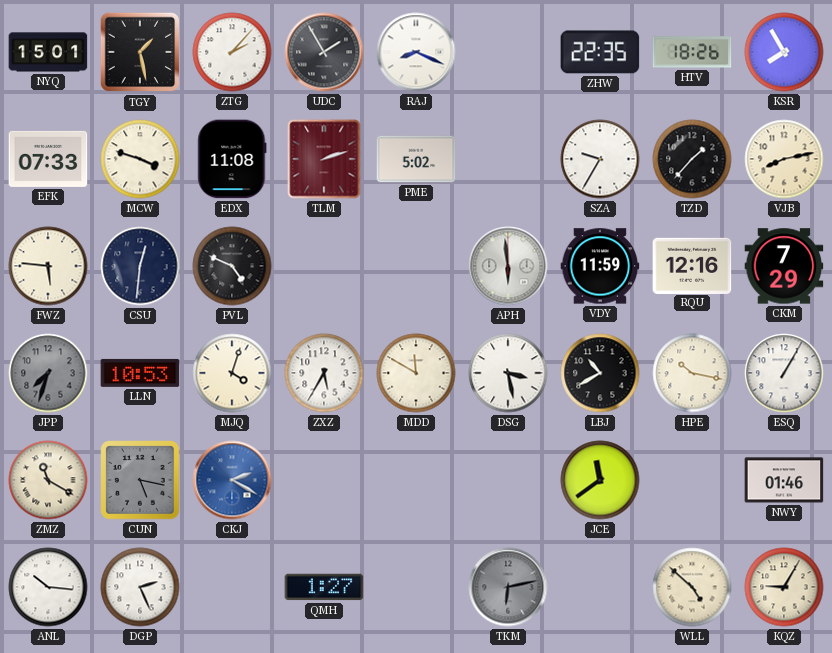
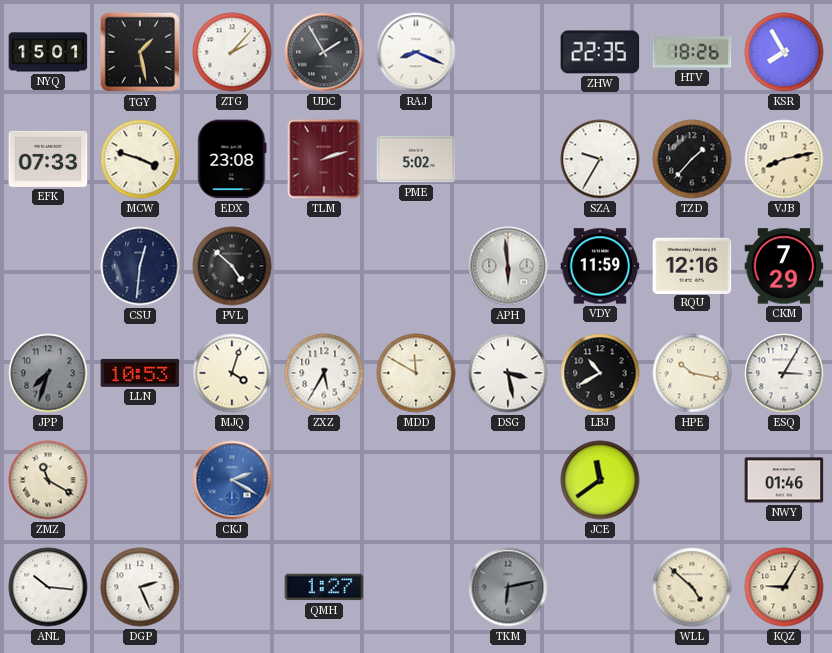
EDX: 11:08 -> 23:08 (232, 159)
FWZ: 5:46 -> none (48, 266)
PVL: 4:49 -> 4:52 (232, 266)
ESQ: 1:05 -> 3:05 (784, 373)
CUN: 5:17 -> none (140, 480)
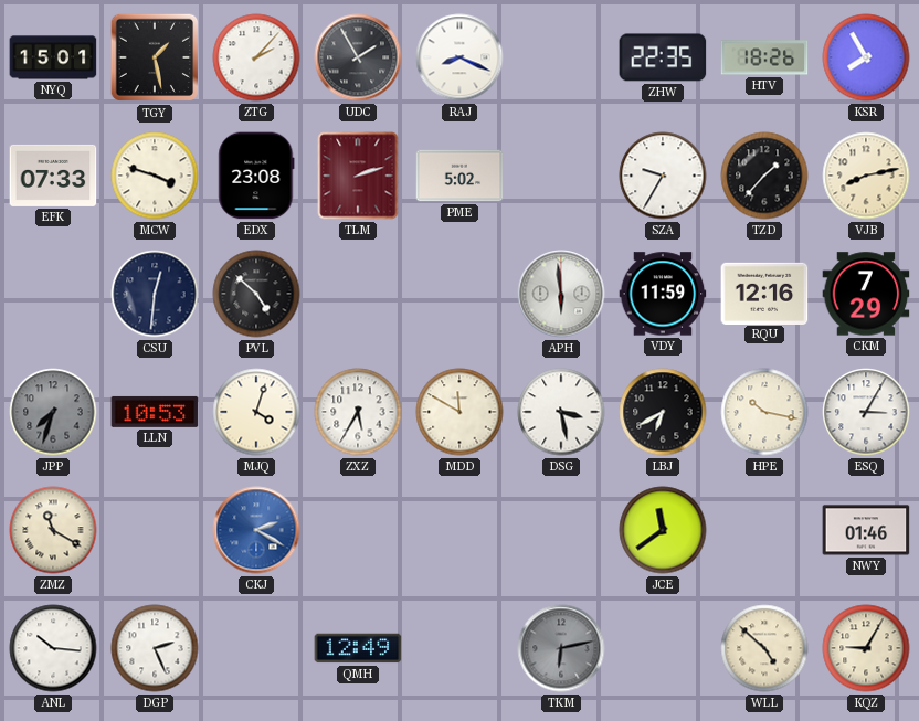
LBJ: 10:40 -> 6:40 (663, 412)
QMH: 1:27 -> 12:49 (358, 648)
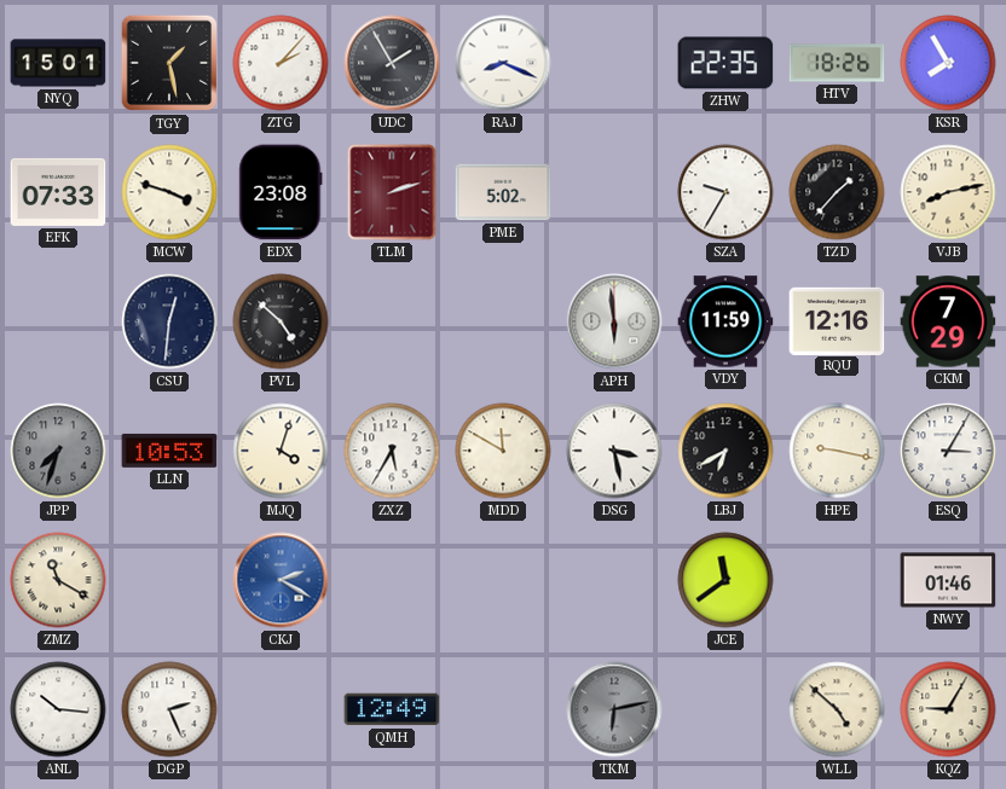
HPE: 10:17 -> 9:17 (837, 451)
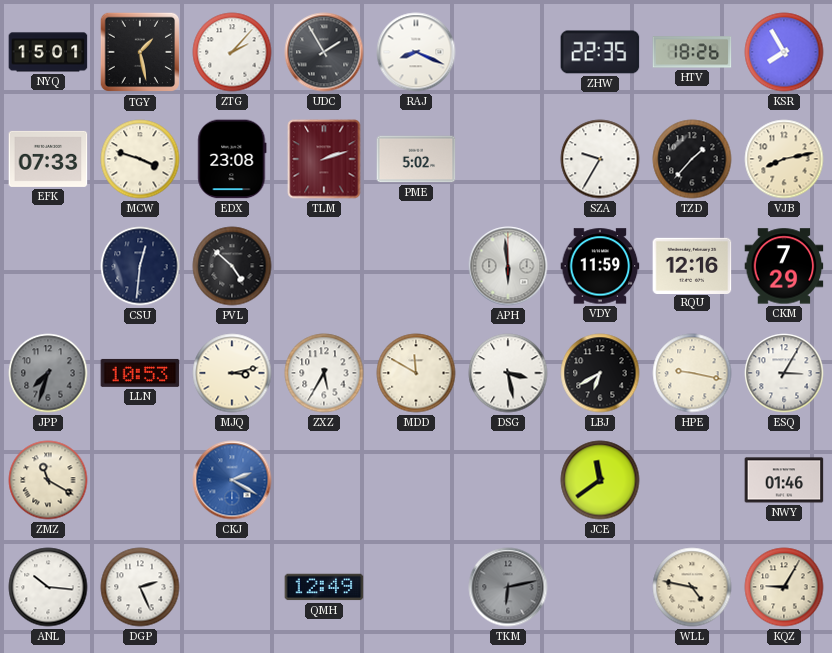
MJQ: 4:03 -> 3:13 (232, 373)
WLL: 4:52 -> 4:47 (692, 587)
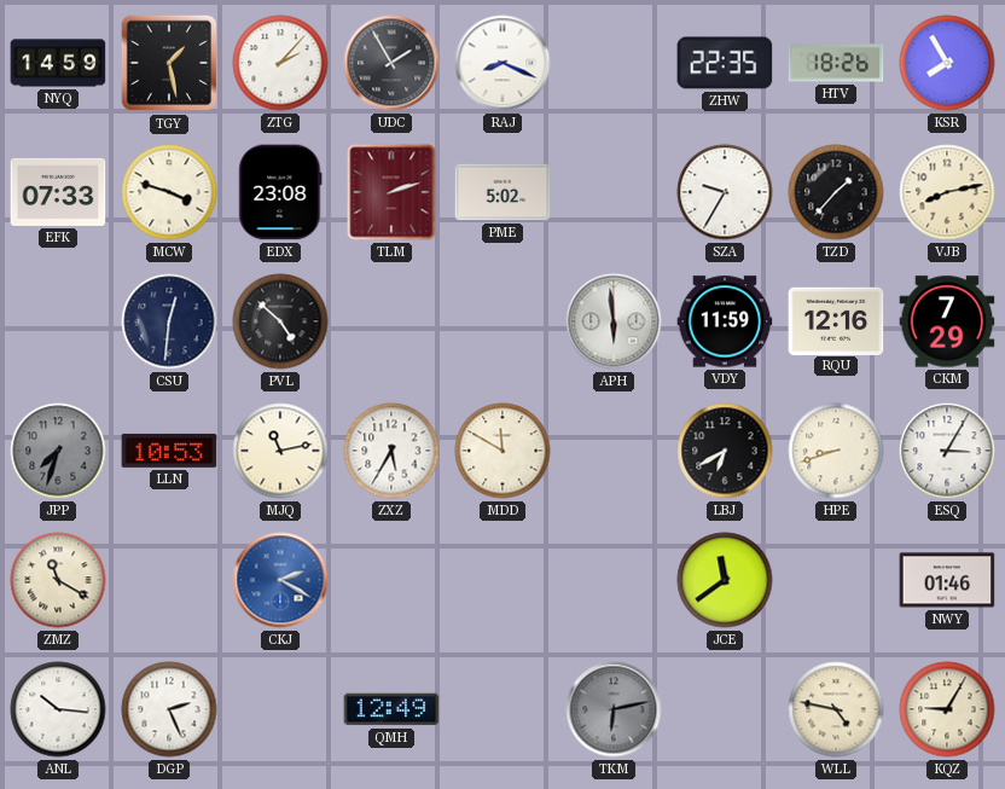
NYQ: 15:01 -> 14:59 (58, 63)
MJQ: 3:13 -> 11:13 (280, 451)
DSG: 3:28 -> none (508, 373)
HPE: 9:17 -> 8:42 (836, 451)
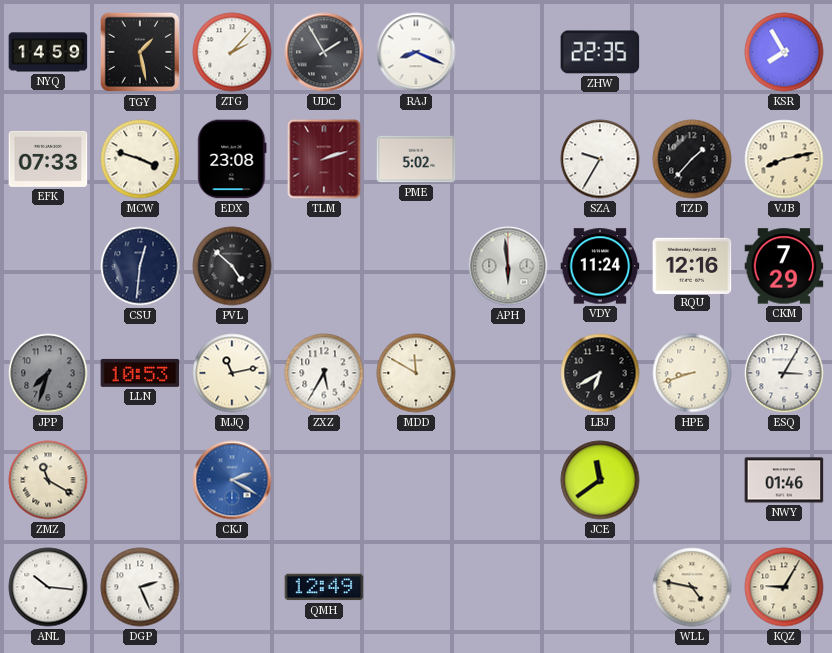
HTV: 18:26 -> none (836, 63)
VDY: 11:59 -> 11:24 (600, 266)
TKM: 6:13 -> none (614, 709)
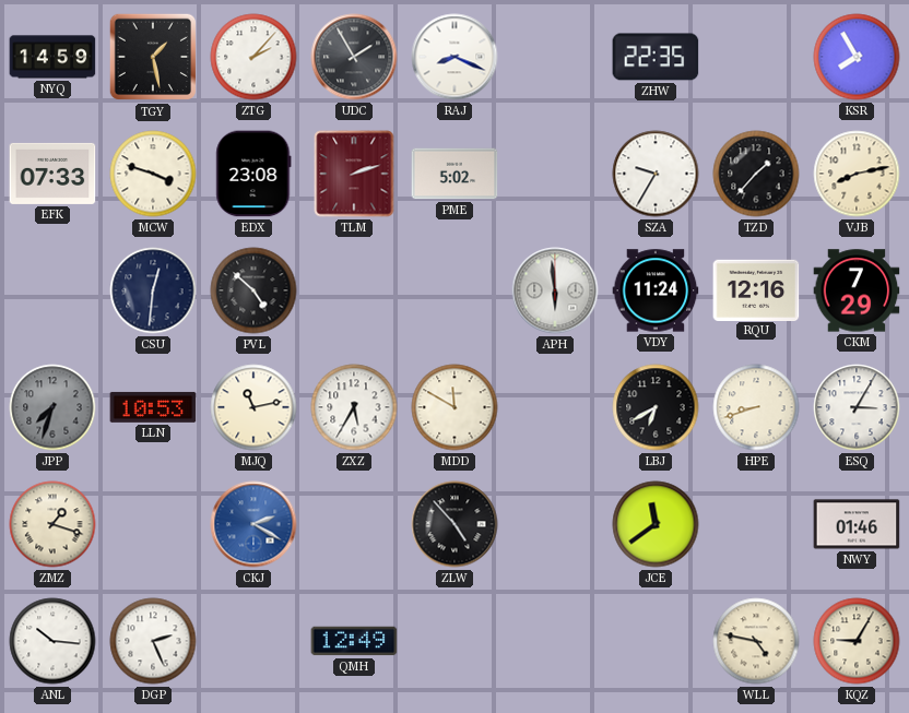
ZMZ: 11:20 -> 1:18 (52, 524)
ZLW: none -> 4:53 (454, 524)
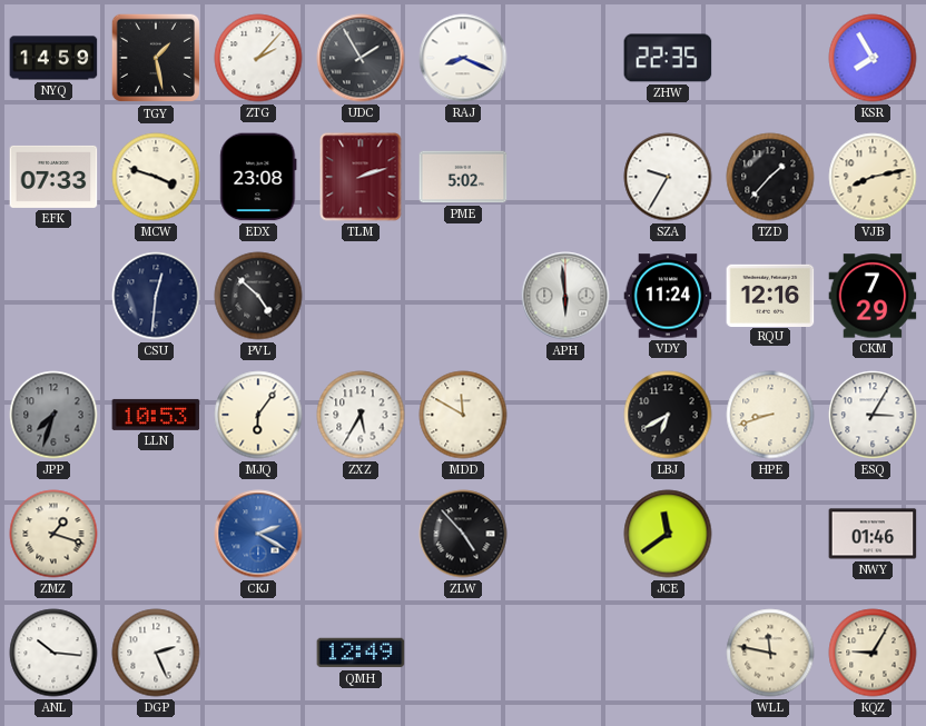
MJQ: 11:13 -> 6:06 (258, 415)
WLL: 4:47 -> 11:47 (770, 653)
